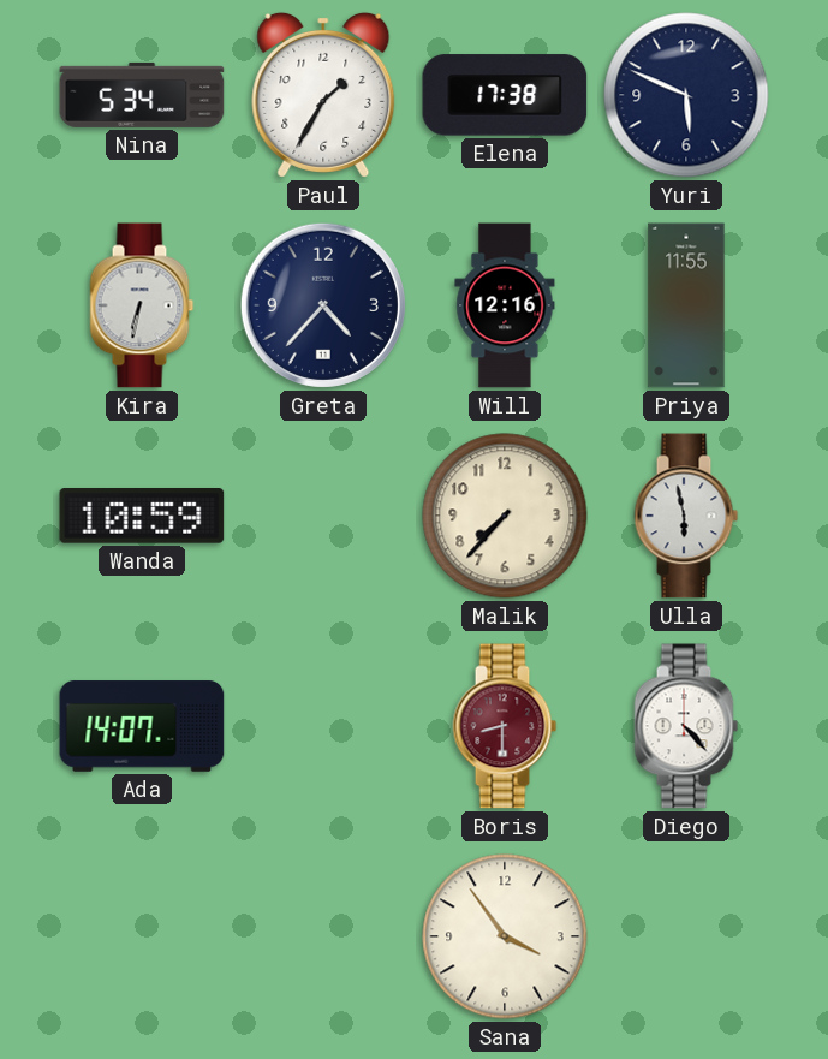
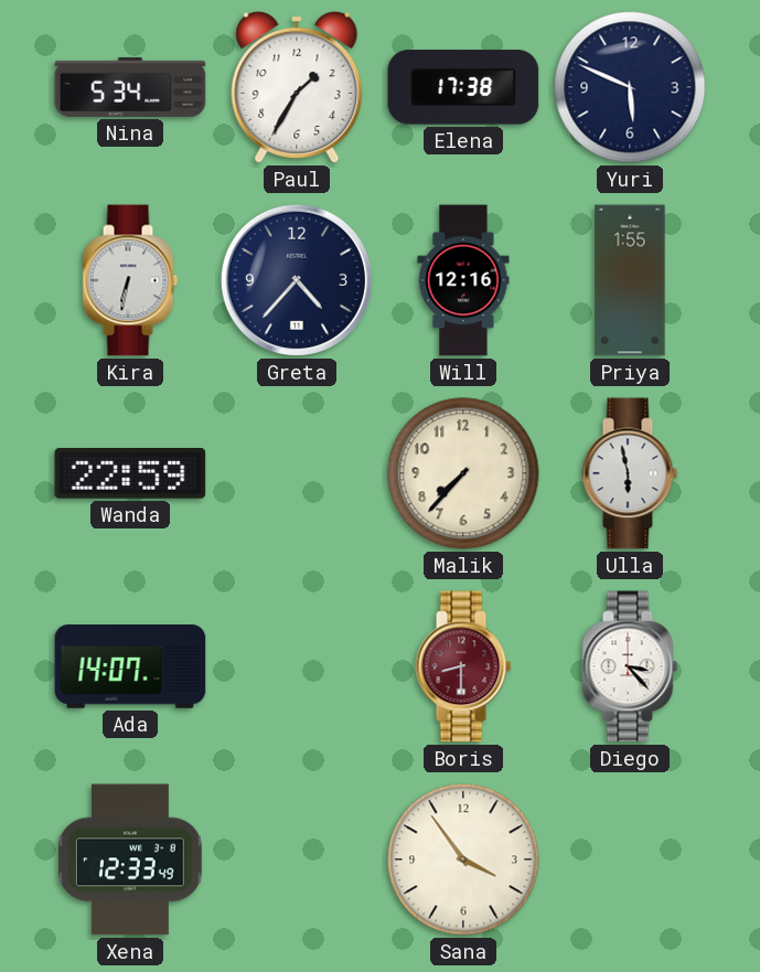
Priya: 11:55 -> 1:55 (630, 280)
Wanda: 10:59 -> 22:59 (130, 473)
Diego: 4:23 -> 3:23 (630, 666)
Xena: none -> 12:33 (130, 859)
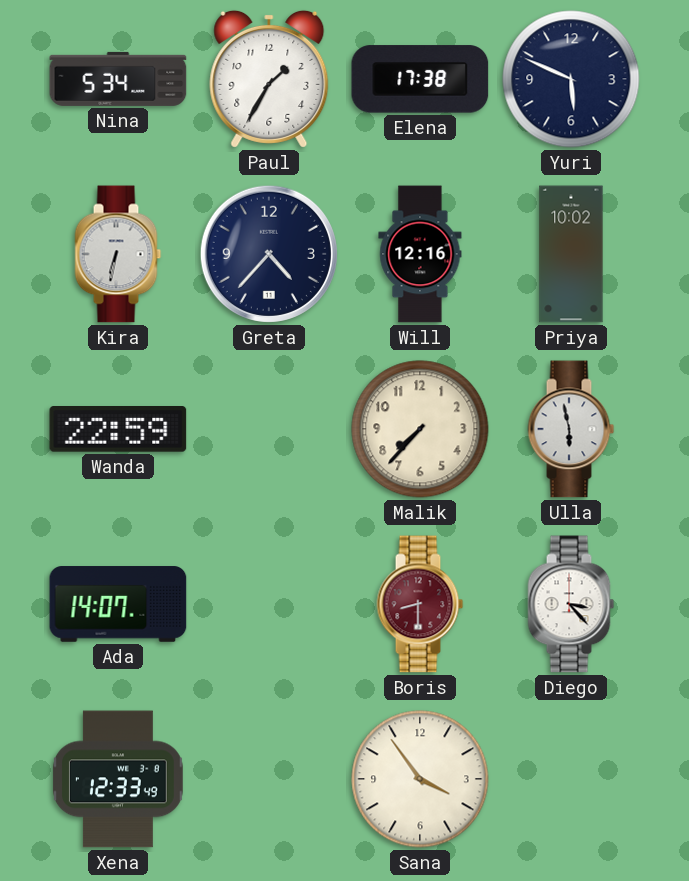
Priya: 1:55 -> 10:02 (571, 254)
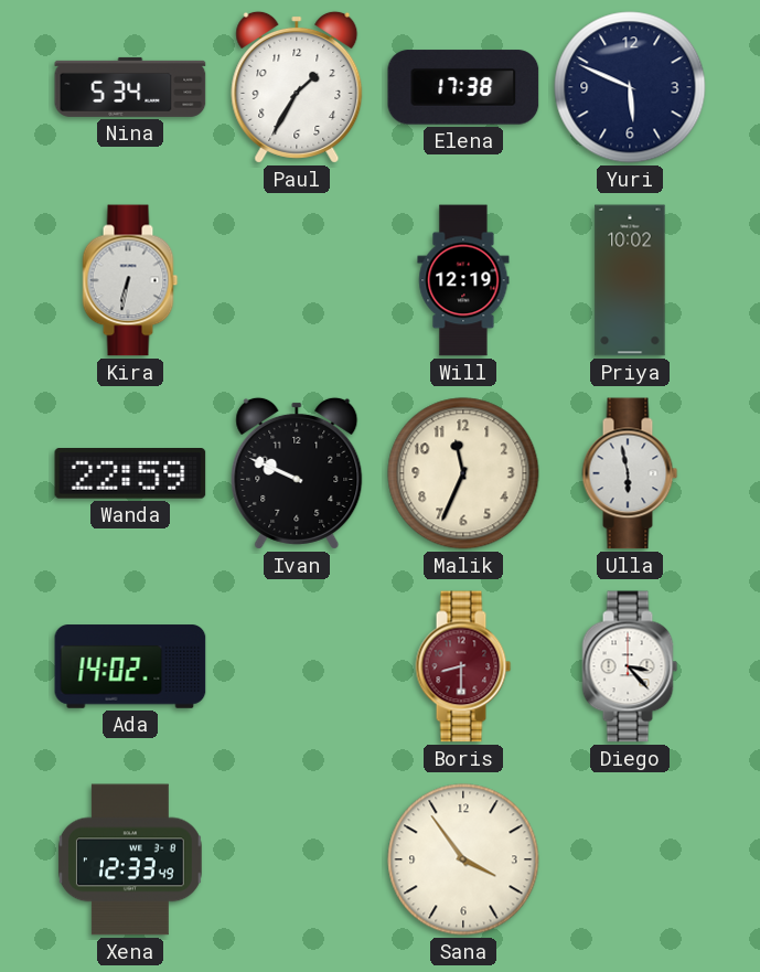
Greta: 4:37 -> none (269, 254)
Will: 12:16 -> 12:19 (463, 280)
Ivan: none -> 9:49 (297, 473)
Malik: 7:37 -> 11:34 (463, 473)
Ada: 14:07 -> 14:02 (130, 666)
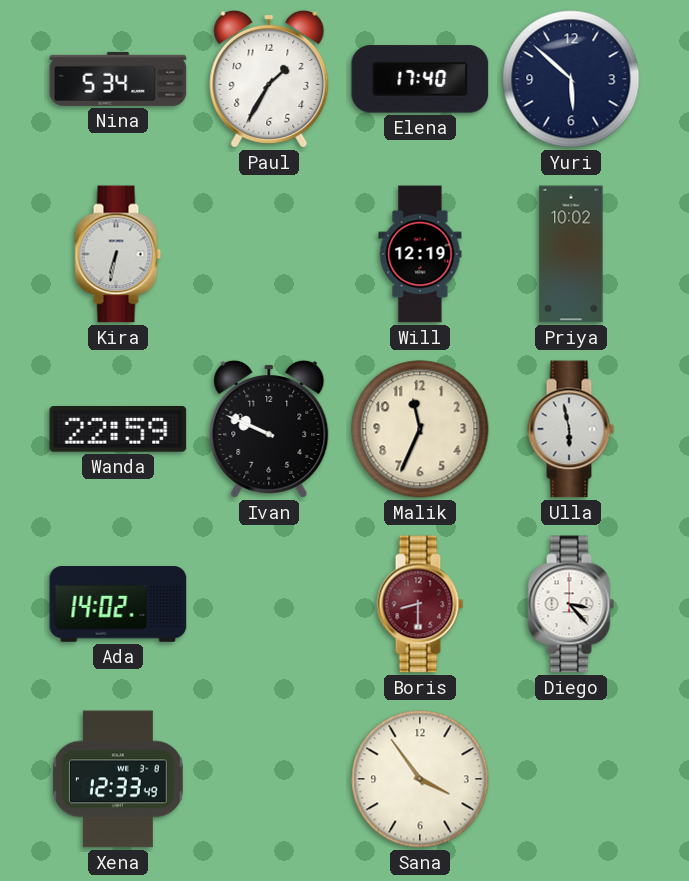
Elena: 17:38 -> 17:40 (420, 79)
Yuri: 5:49 -> 5:52 (571, 79)
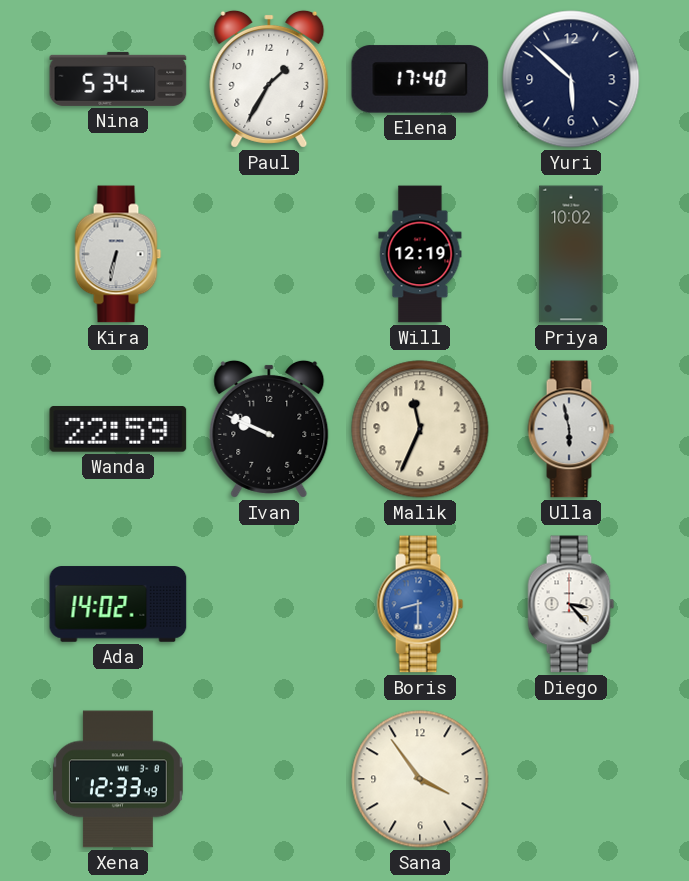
Boris dial: burgundy -> blue (420, 604)
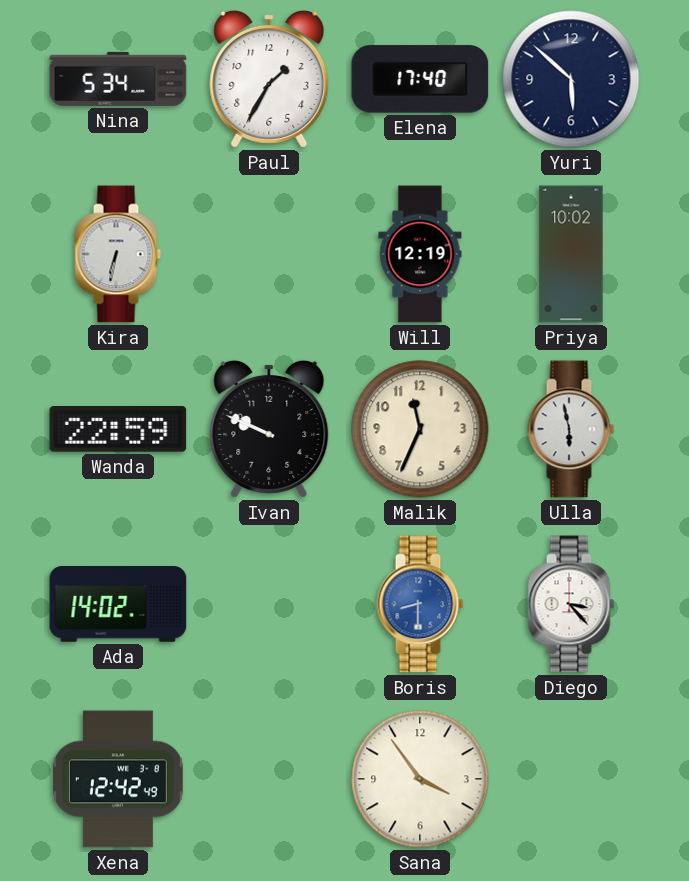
Xena: 12:33 -> 12:42 (118, 779)
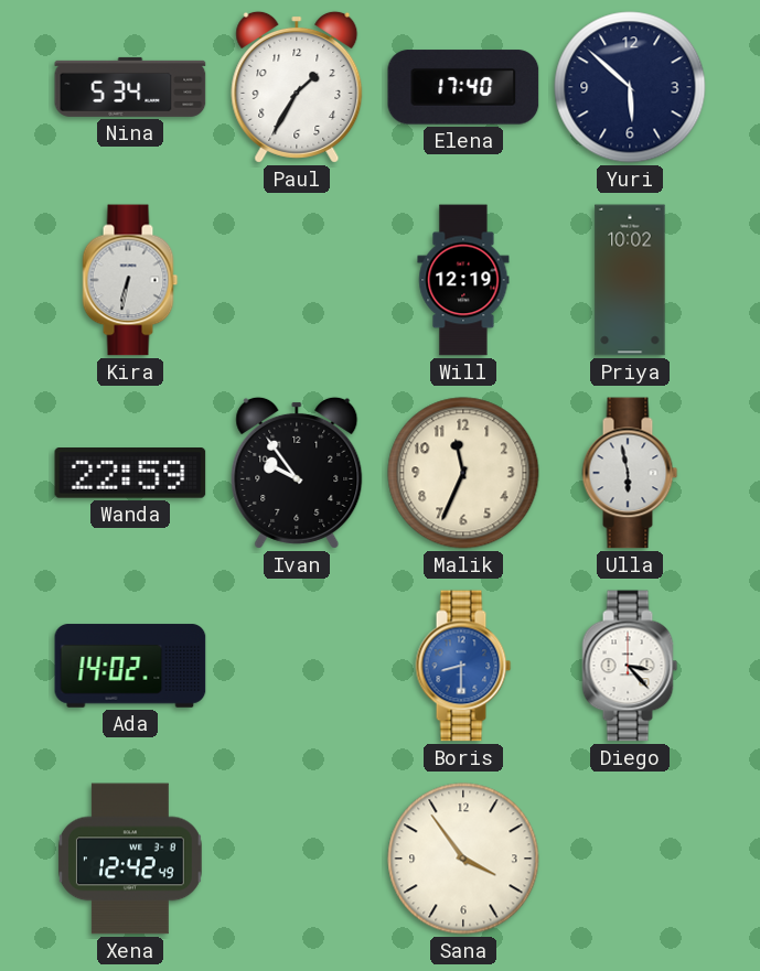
Ivan: 9:49 -> 9:54 (297, 473)
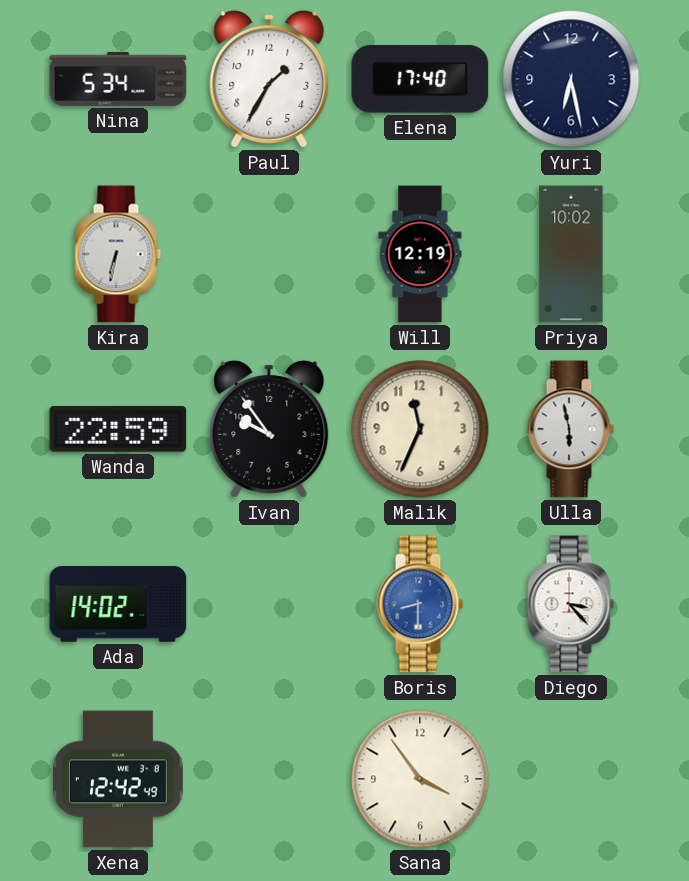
Yuri: 5:52 -> 6:28 (571, 79)
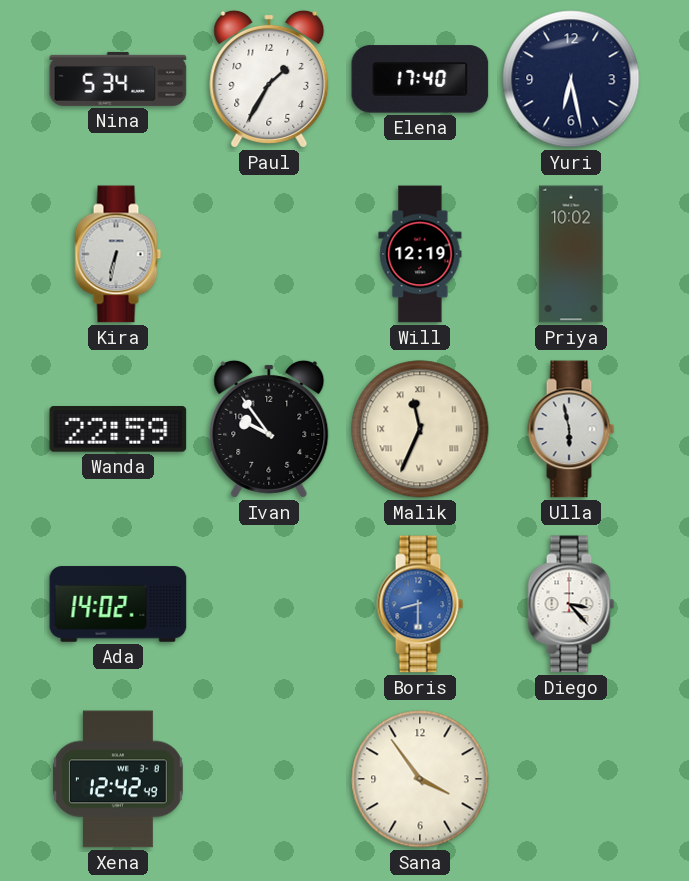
Malik numerals: Arabic -> Roman (420, 429)
